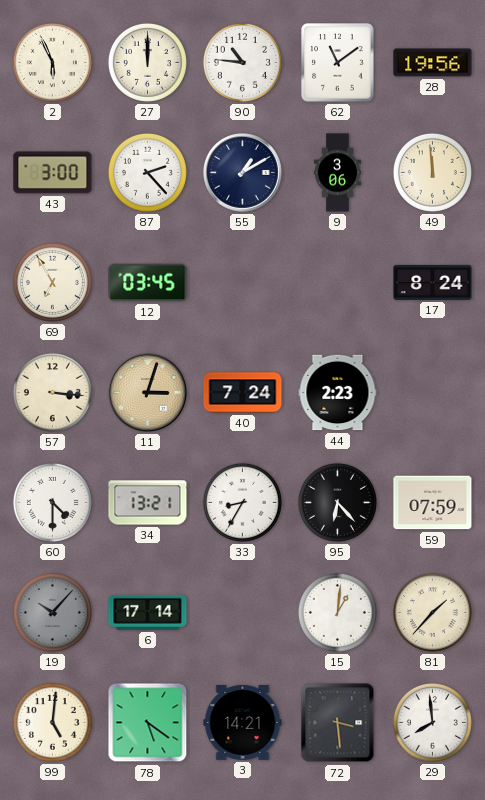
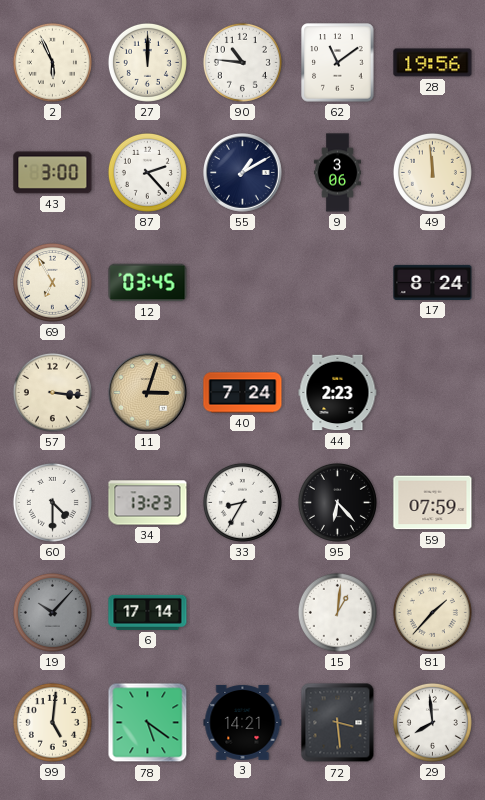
34: 13:21 -> 13:23 (148, 503)
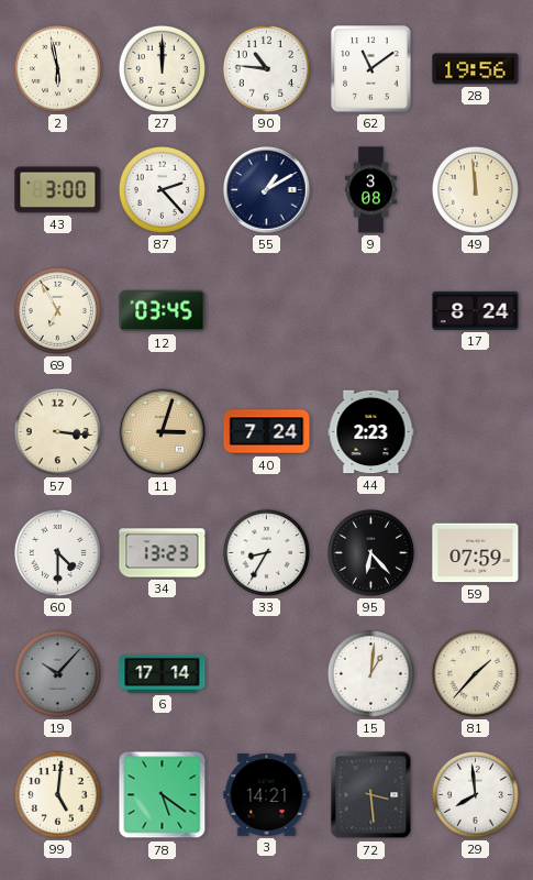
2: 5:56 -> 5:58 (57, 68)
9: 3:06 -> 3:08 (370, 190)
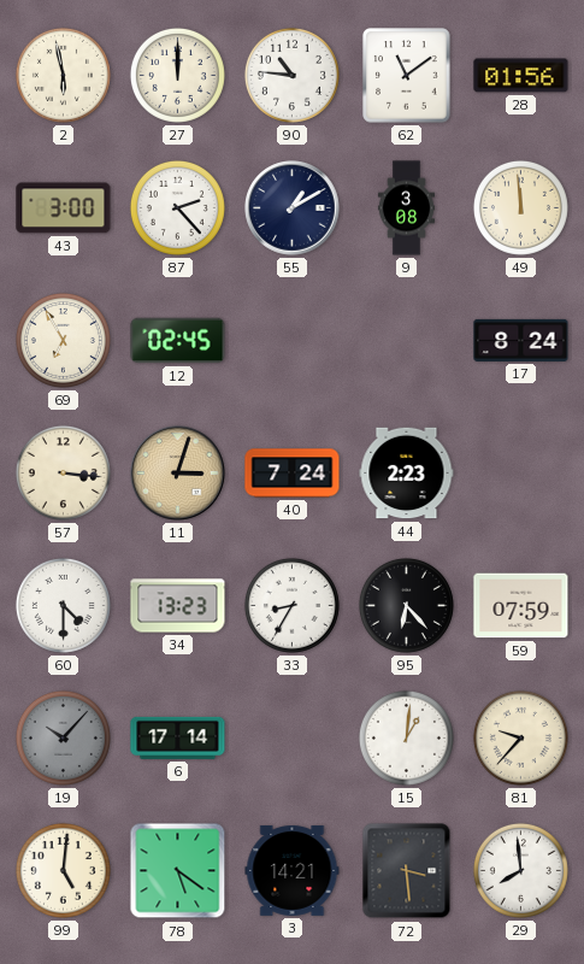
28: 19:56 -> 01:56 (521, 76)
12: 03:45 -> 02:45 (178, 341)
81: 1:37 -> 9:37 (520, 737)
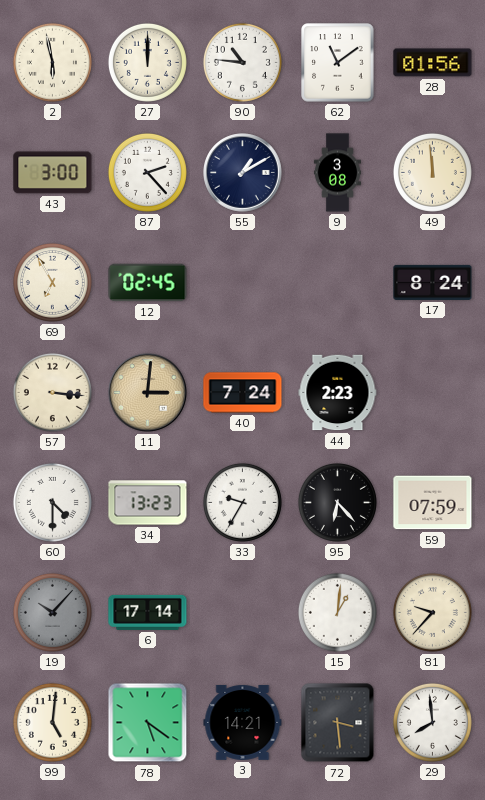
11: 3:03 -> 3:01 (148, 393)
33: 8:35 -> 9:35 (242, 502)
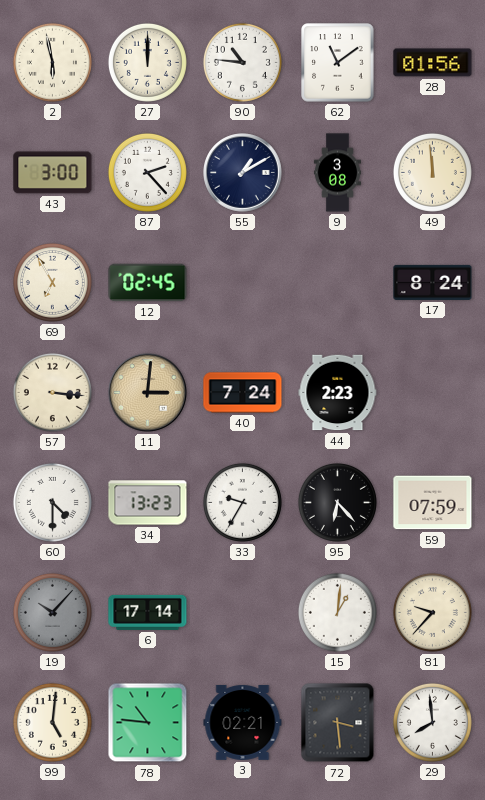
78: 5:21 -> 10:46 (148, 723)
3: 14:21 -> 02:21 (243, 722)
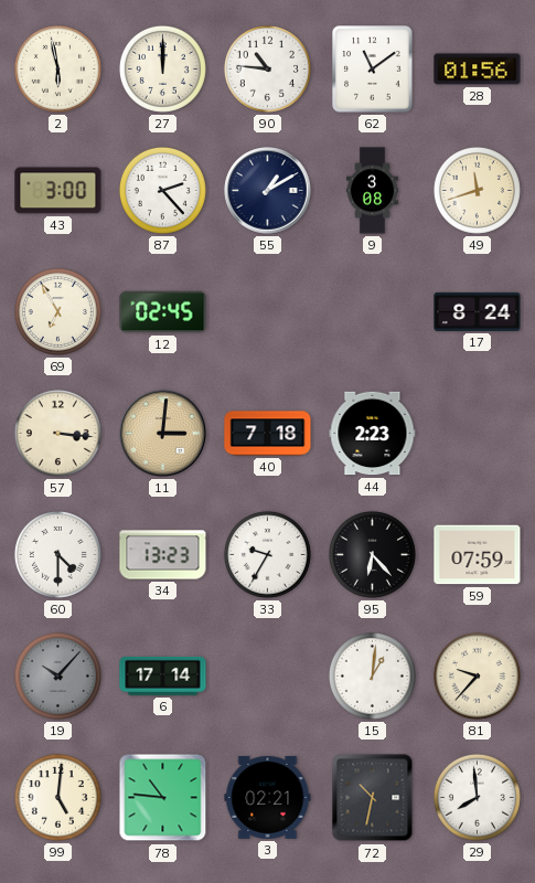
49: 11:59 -> 11:42 (477, 190)
40: 7:24 -> 7:18 (268, 434)
72: 3:29 -> 10:32 (373, 798)
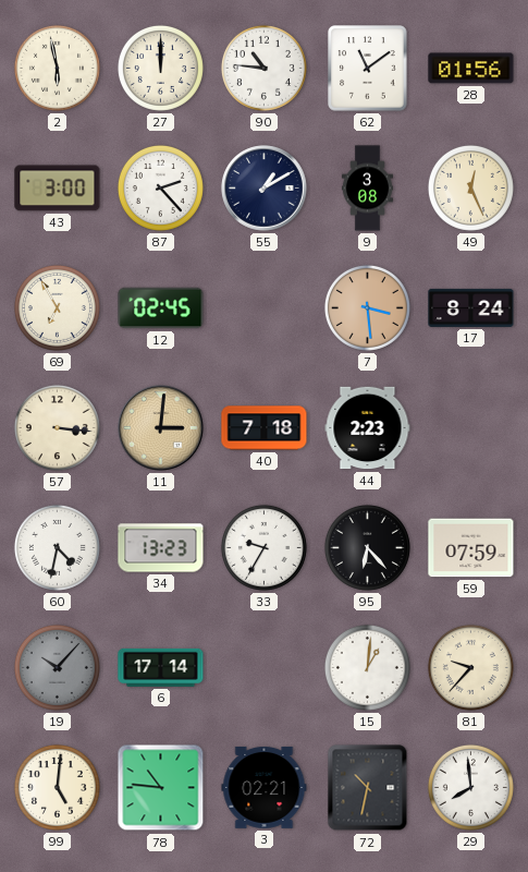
49: 11:42 -> 12:26 (470, 187)
7: none -> 3:29 (367, 307)
60: 4:30 -> 4:32 (57, 547)
